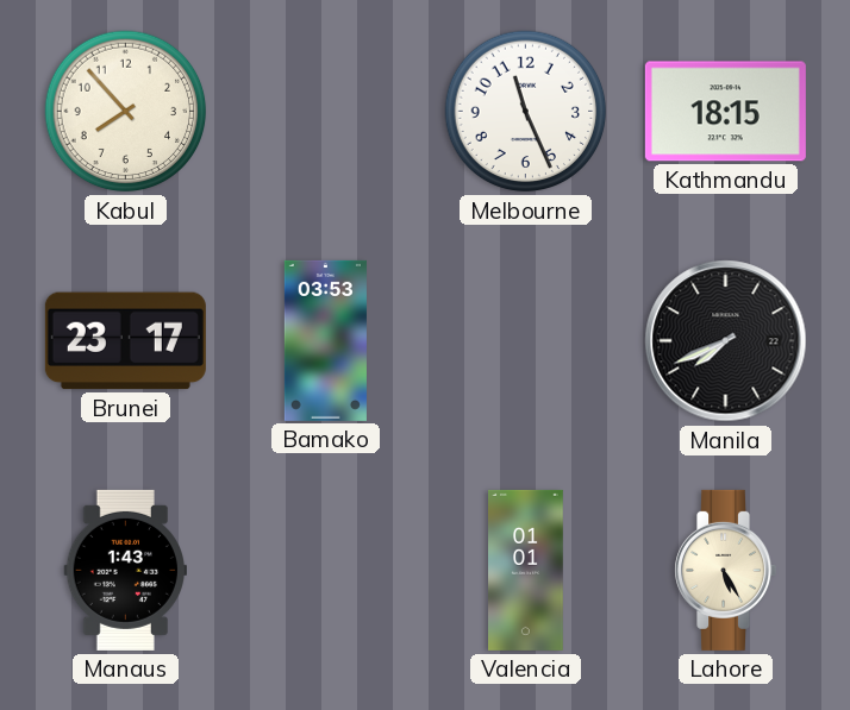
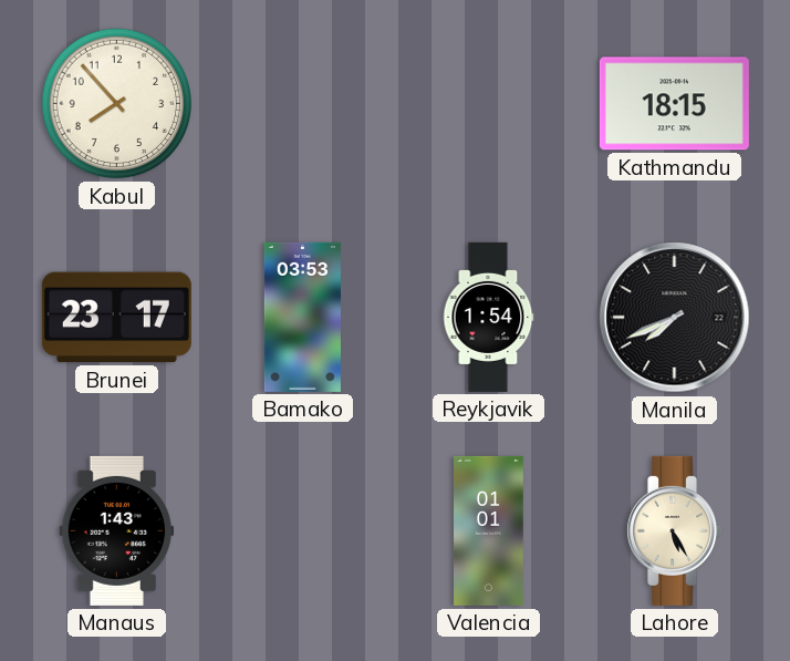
Melbourne: 11:26 -> none (526, 112)
Reykjavik: none -> 1:54 (488, 317)
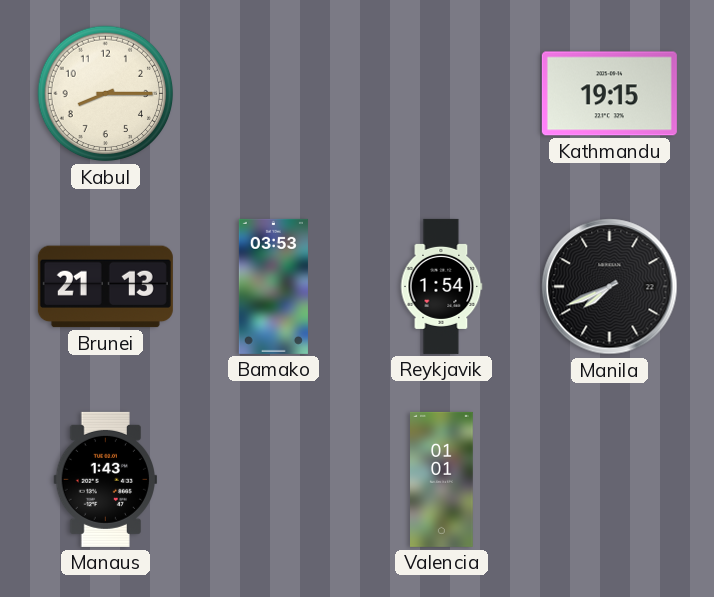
Kabul: 7:53 -> 8:15 (106, 94)
Kathmandu: 18:15 -> 19:15 (609, 94)
Brunei: 23:17 -> 21:13 (105, 287)
Lahore: 5:25 -> none (675, 530)
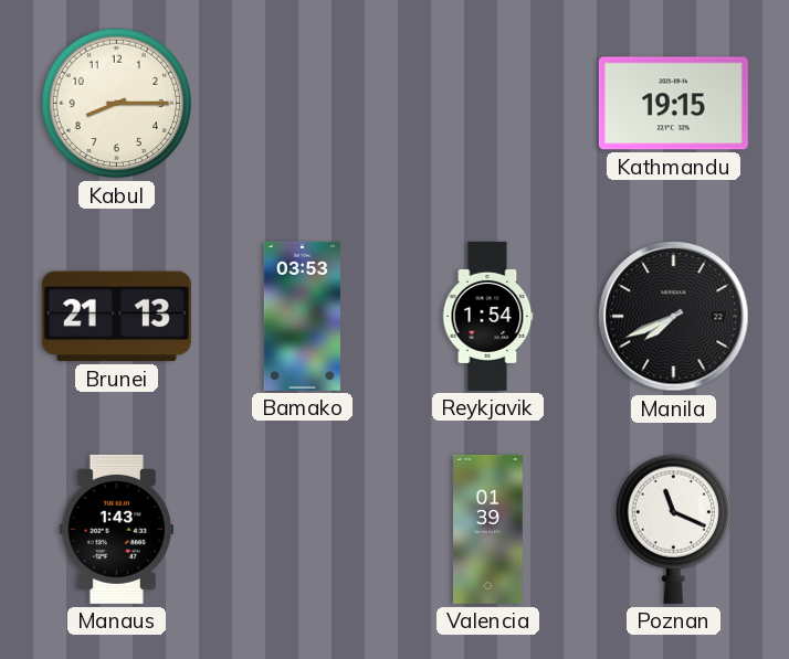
Valencia: 01:01 -> 01:39 (488, 529)
Poznan: none -> 11:19 (673, 529)
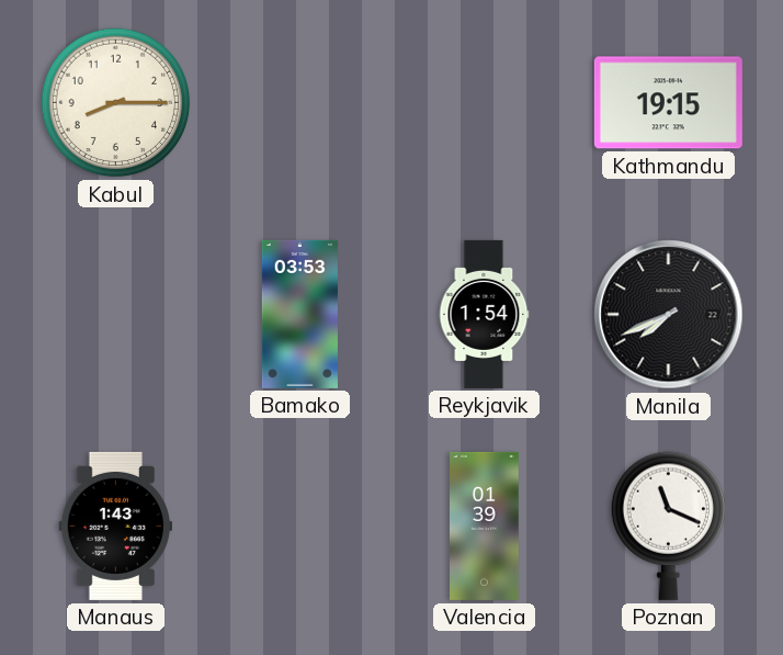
Brunei: 21:13 -> none (116, 317)
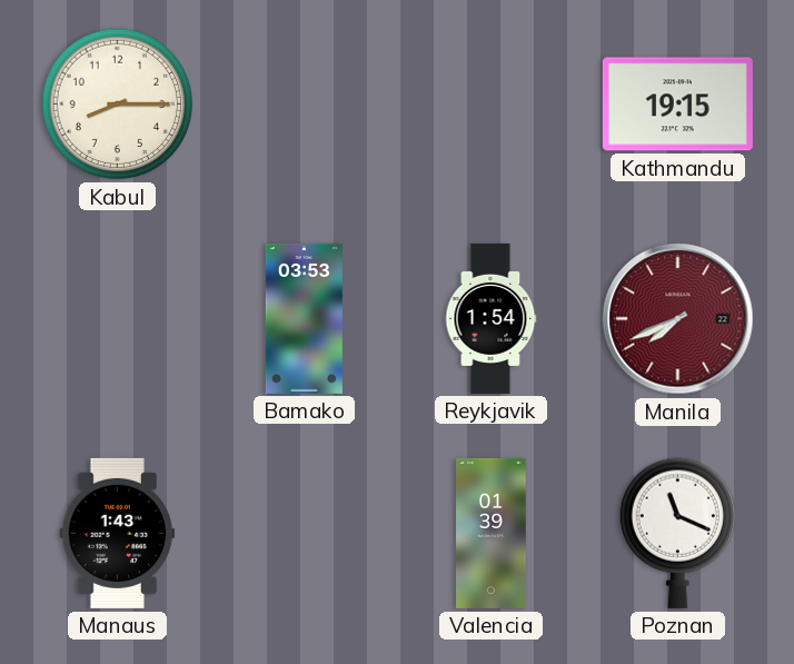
Manila dial: black -> burgundy (678, 319)
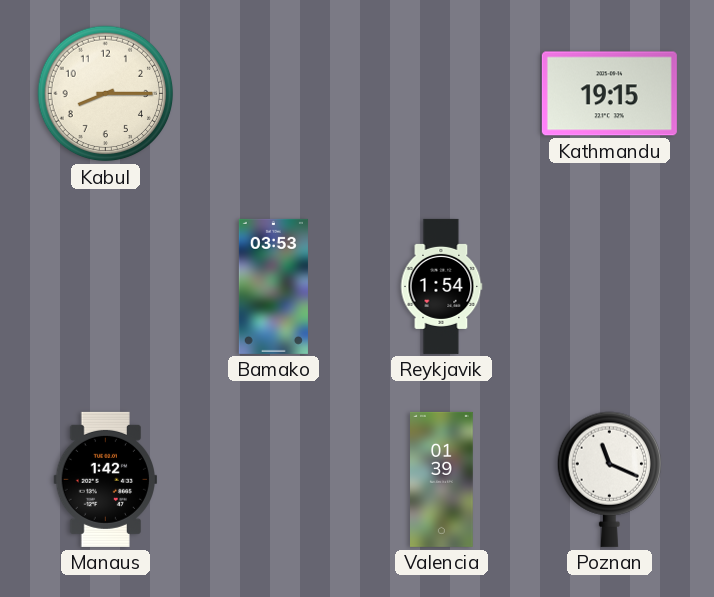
Manila: 7:41 -> none (678, 319)
Manaus: 1:43 -> 1:42 (106, 479)
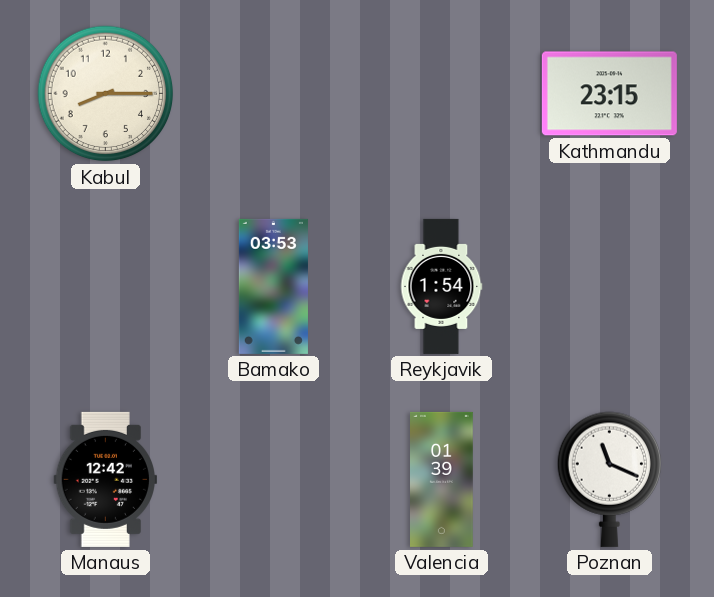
Kathmandu: 19:15 -> 23:15 (609, 94)
Manaus: 1:42 -> 12:42 (106, 479)
